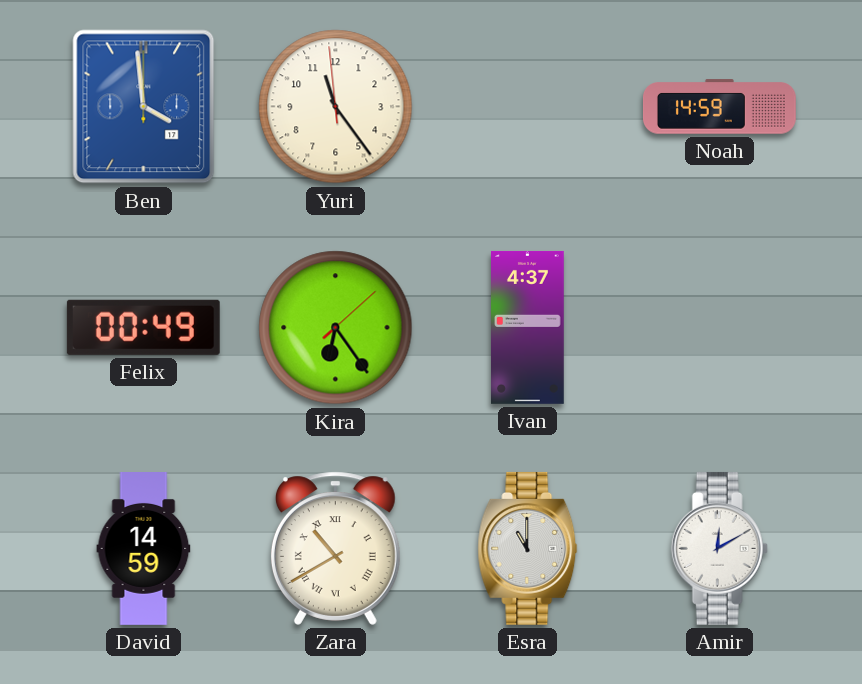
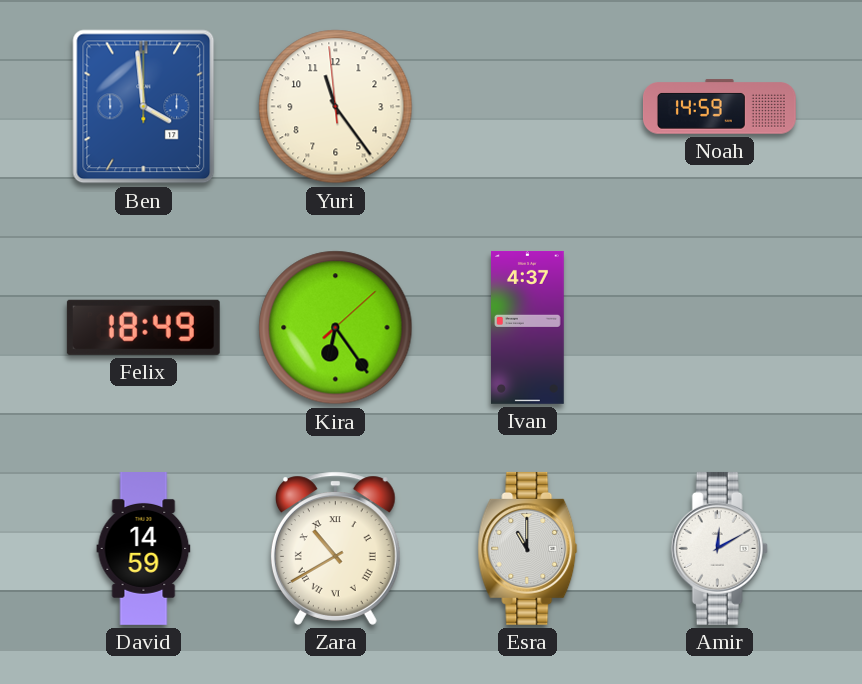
Felix: 00:49 -> 18:49 (143, 327)
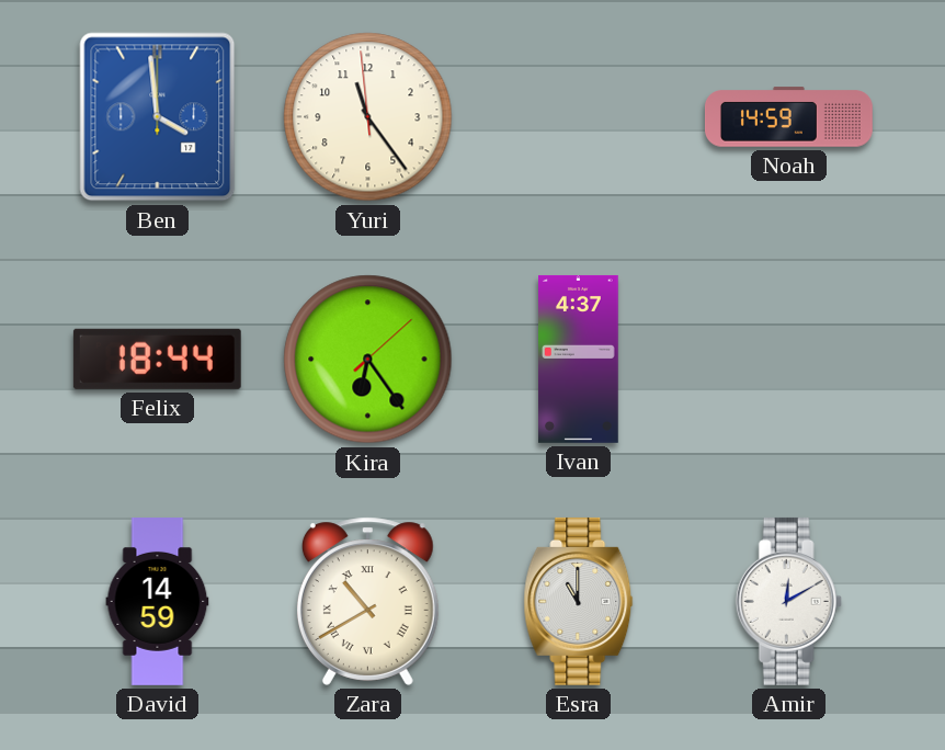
Felix: 18:49 -> 18:44 (157, 359)
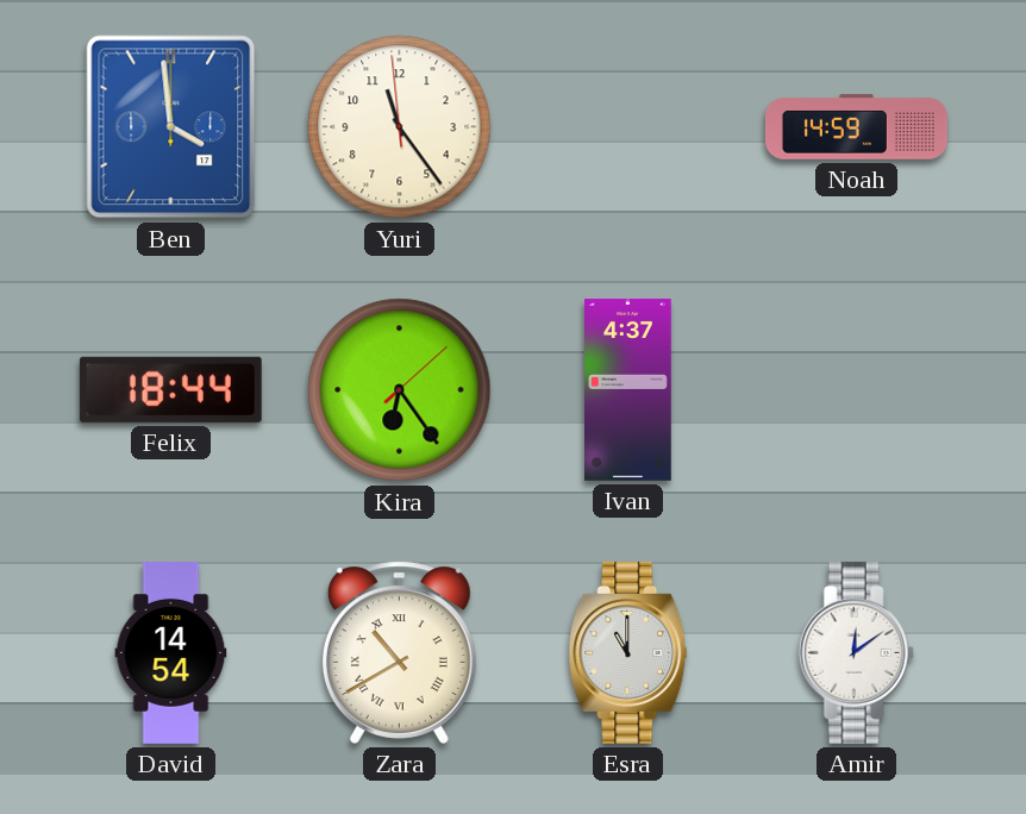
David: 14:59 -> 14:54 (171, 653)
Amir: 12:10 -> 12:09 (856, 652)
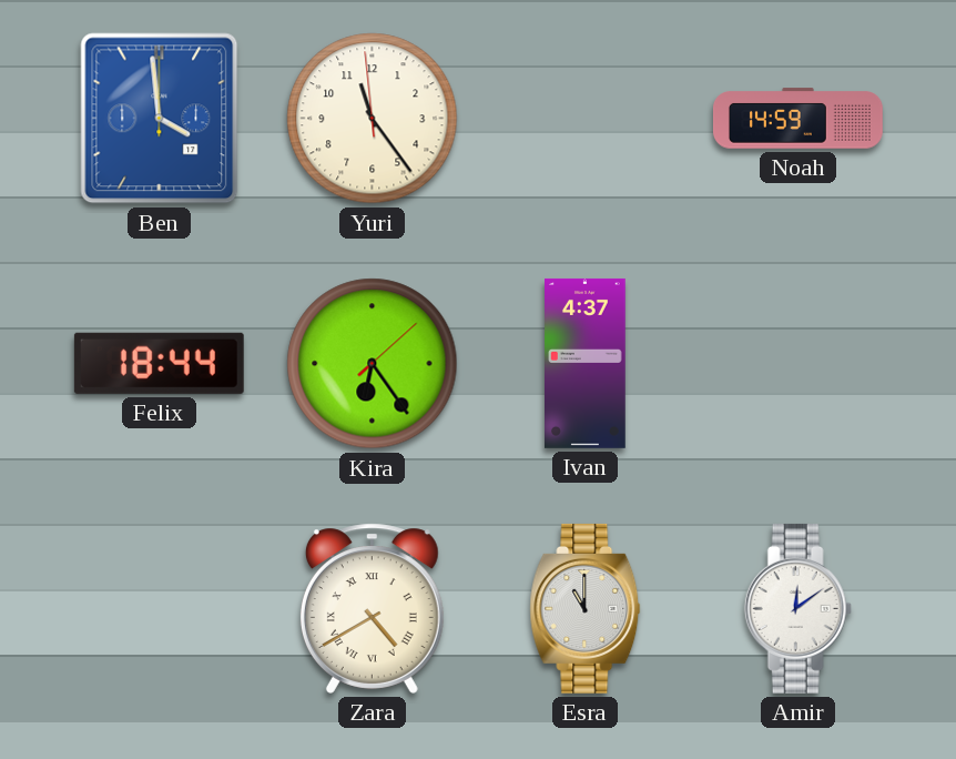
David: 14:54 -> none (171, 653)
Zara: 10:40 -> 4:40 (372, 608)
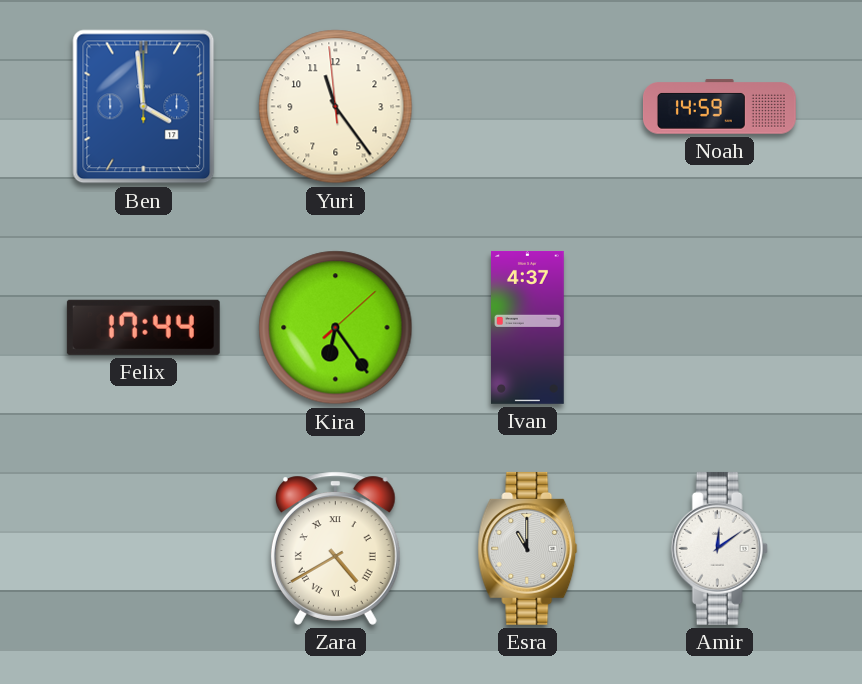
Felix: 18:44 -> 17:44 (143, 327)
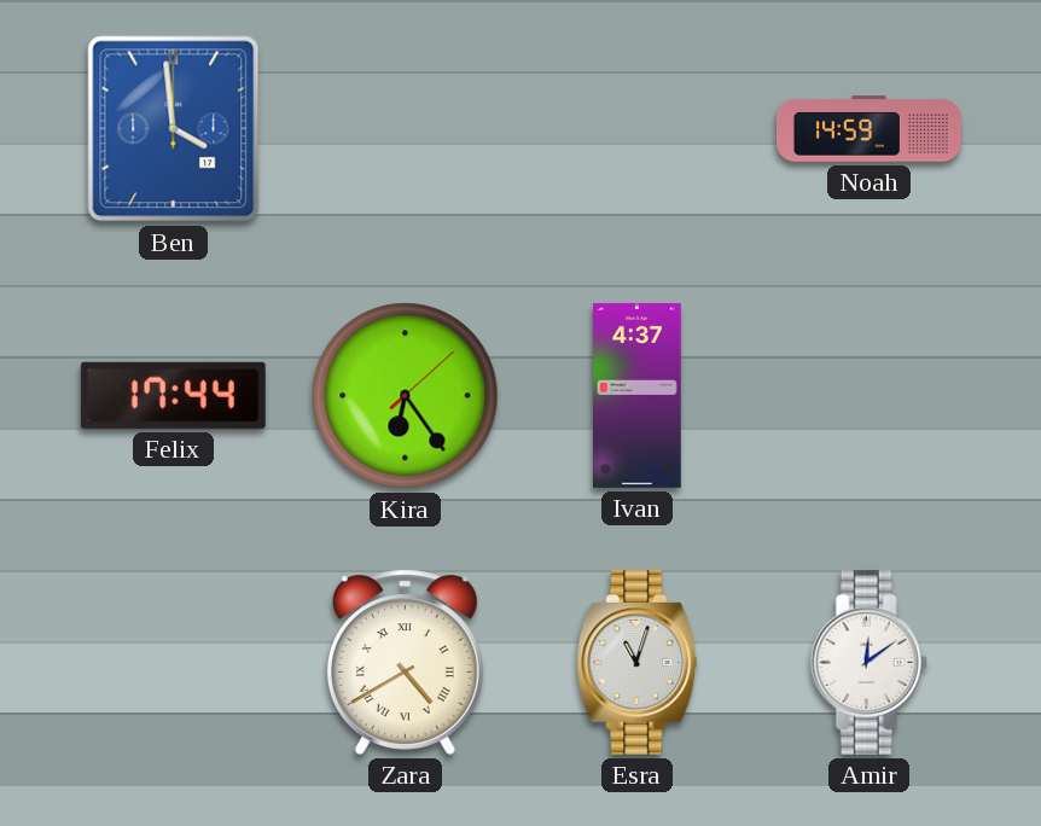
Yuri: 11:23 -> none (336, 107)
Esra: 11:00 -> 11:03 (638, 662)
